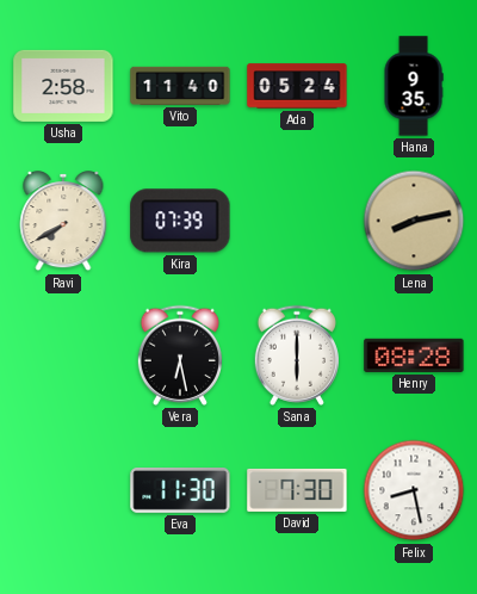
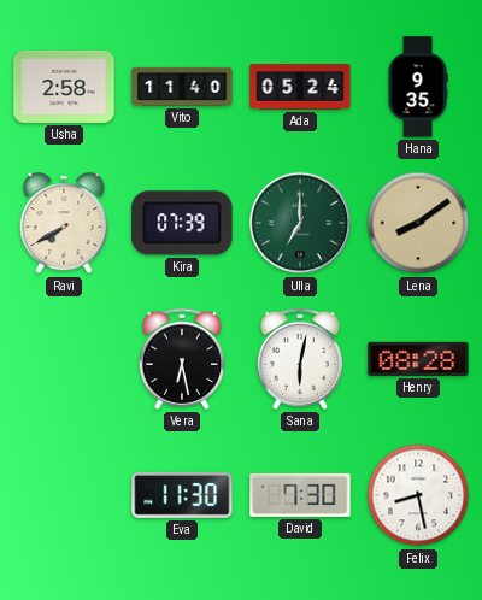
Ulla: none -> 7:00 (300, 223)
Lena: 8:13 -> 8:09 (418, 223)
Sana: 6:00 -> 6:02 (300, 359)
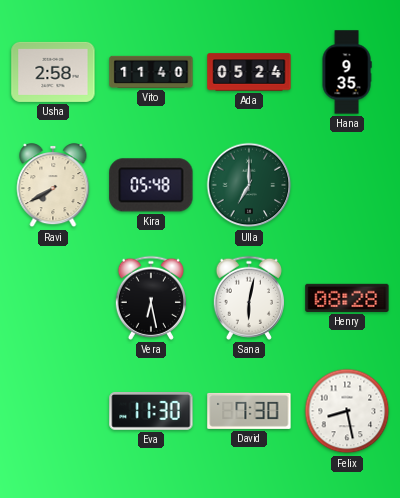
Kira: 07:39 -> 05:48 (151, 185)
Lena: 8:09 -> none (418, 223)
